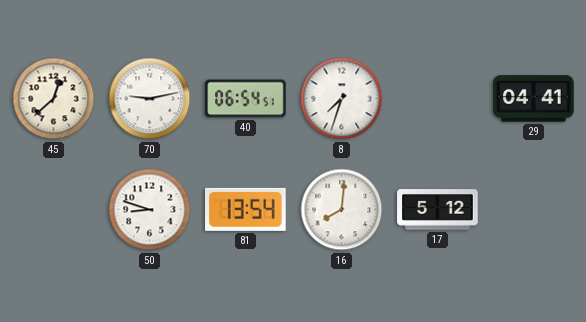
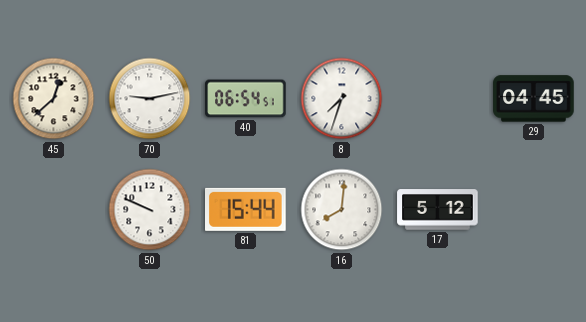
29: 04:41 -> 04:45 (534, 99)
50: 8:48 -> 9:49 (150, 210)
81: 13:54 -> 15:44 (246, 209)
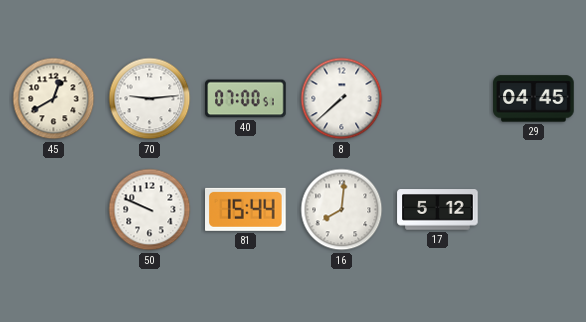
45: 12:38 -> 12:40 (54, 99)
70: 9:13 -> 9:14 (150, 99)
40: 06:54 -> 07:00 (246, 99)
8: 7:33 -> 7:38 (342, 99)
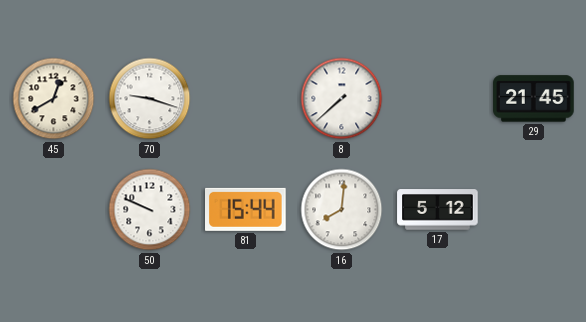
70: 9:14 -> 9:18 (150, 99)
40: 07:00 -> none (246, 99)
29: 04:45 -> 21:45 (534, 99)
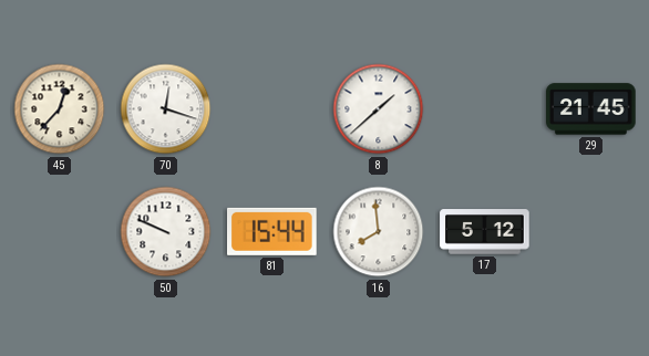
45: 12:40 -> 12:37 (60, 109)
70: 9:18 -> 12:18 (166, 109)
8: 7:38 -> 1:38 (379, 109)
16: 8:01 -> 7:59 (379, 232)
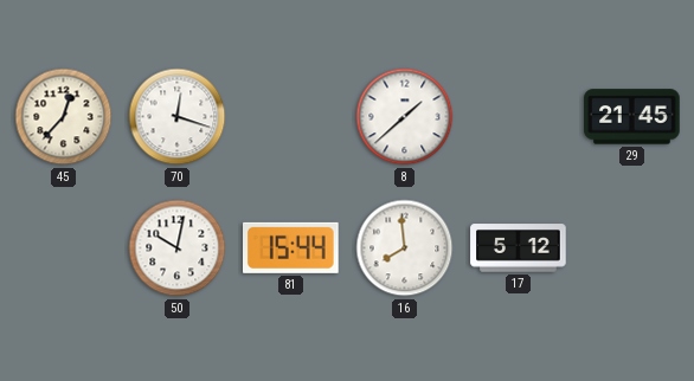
50: 9:49 -> 10:02 (178, 248)
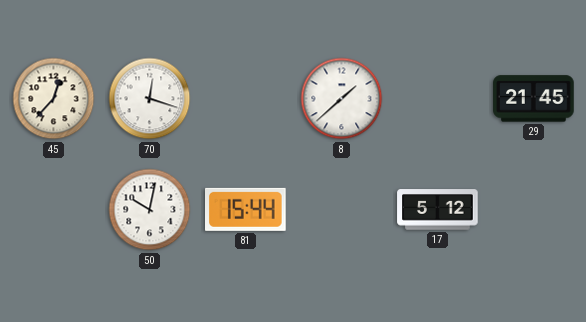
16: 7:59 -> none (405, 248)
